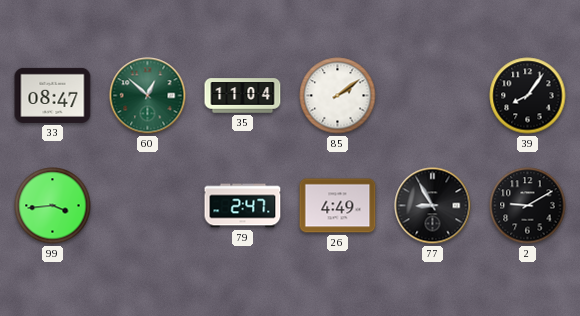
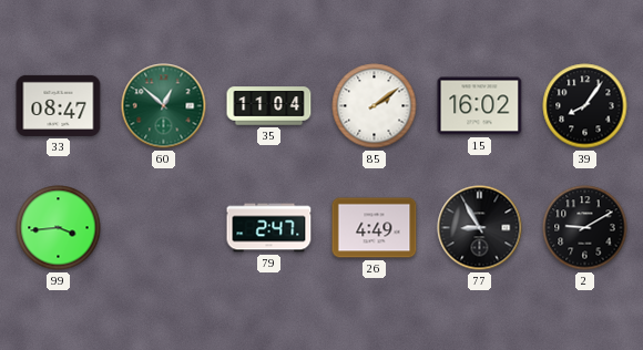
15: none -> 16:02 (480, 106)
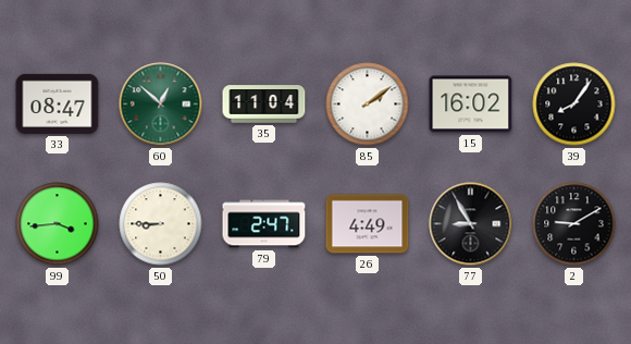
50: none -> 8:45 (161, 224)
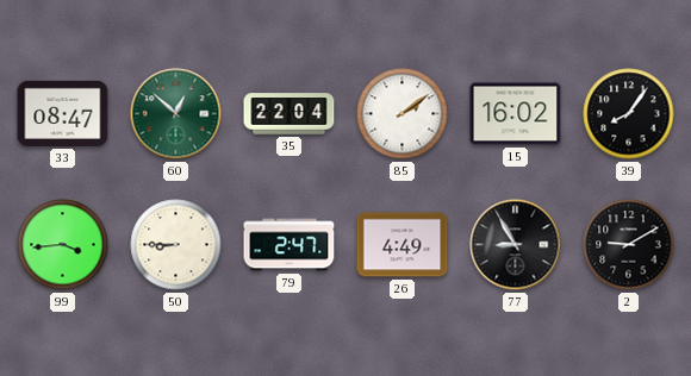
35: 11:04 -> 22:04 (290, 114)
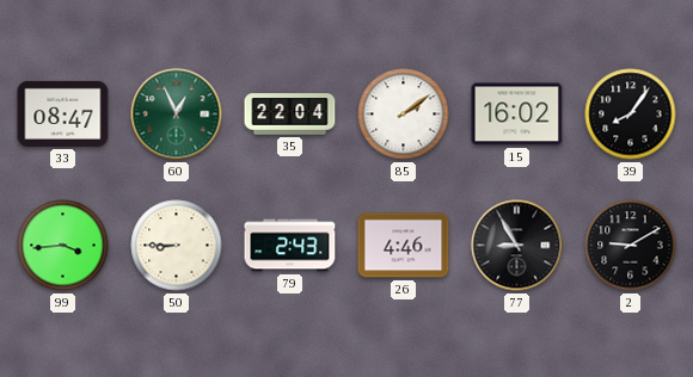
60: 12:52 -> 12:56 (177, 115)
79: 2:47 -> 2:43 (290, 246)
26: 4:49 -> 4:46 (404, 246)
